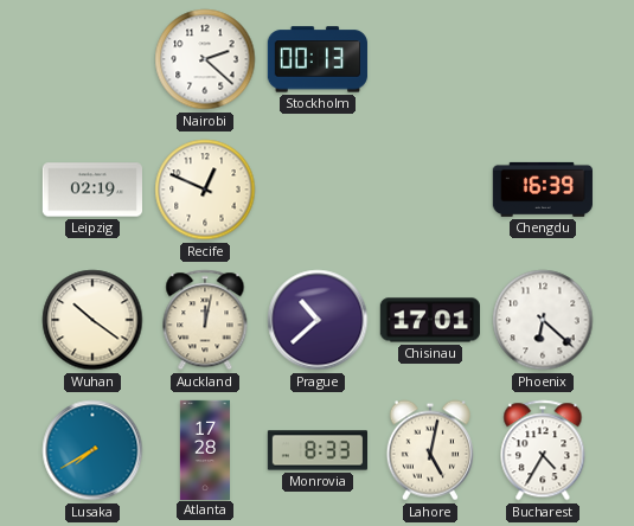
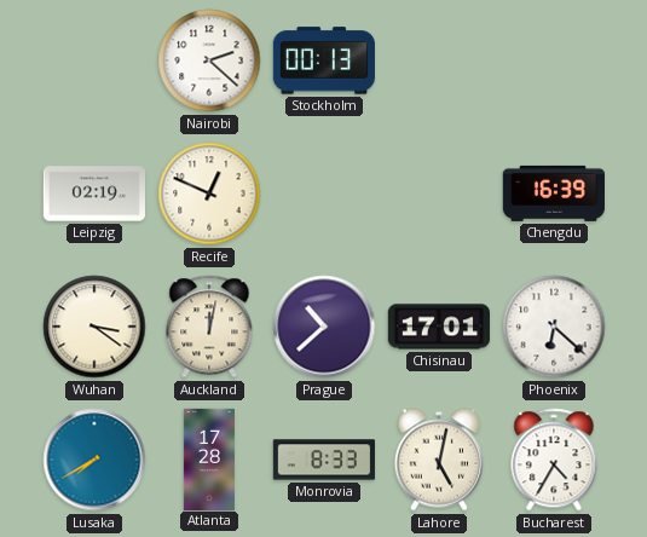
Wuhan: 10:21 -> 3:21 (94, 327)
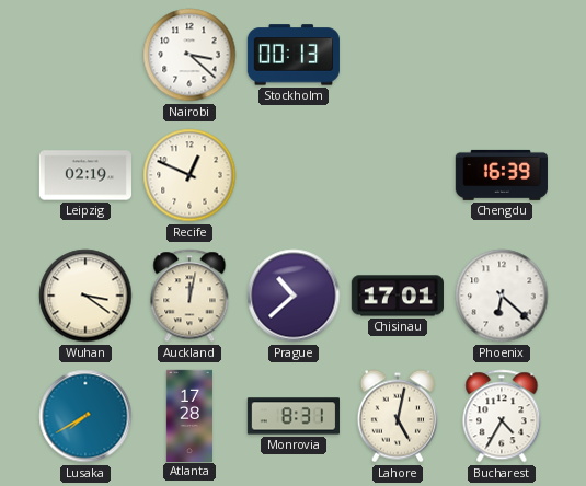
Nairobi: 2:22 -> 3:22 (189, 55)
Monrovia: 8:33 -> 8:31 (292, 416)
